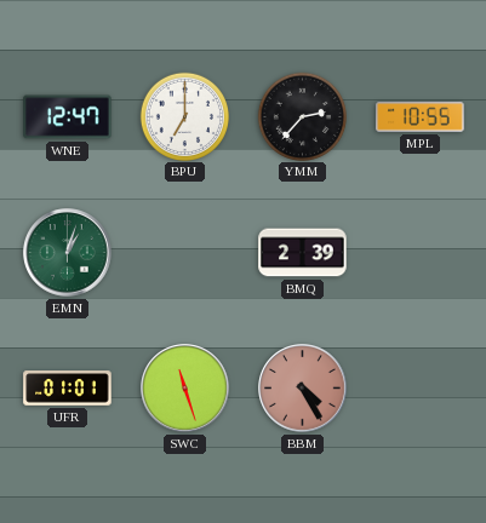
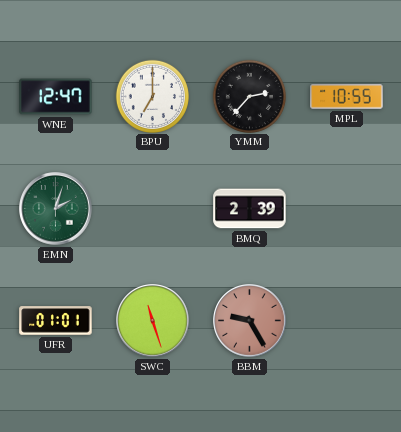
EMN: 1:03 -> 2:03 (56, 209)
BBM: 4:25 -> 9:25 (250, 321)
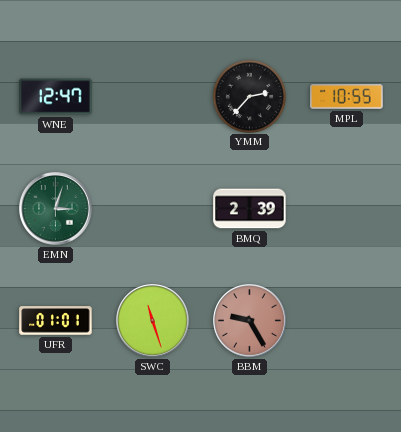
BPU: 7:00 -> none (152, 96)
EMN: 2:03 -> 3:03 (56, 209)
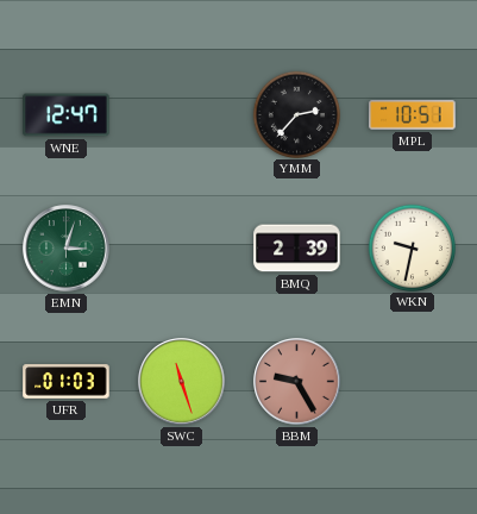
MPL: 10:55 -> 10:51 (413, 115)
WKN: none -> 9:32 (412, 247)
UFR: 01:01 -> 01:03 (67, 382)
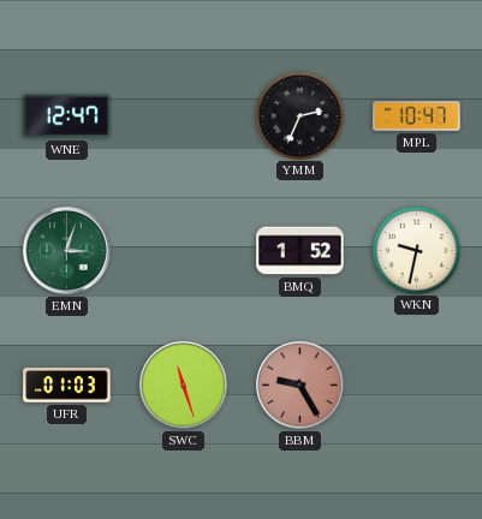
YMM: 2:37 -> 2:34 (299, 115)
MPL: 10:51 -> 10:47 (417, 117)
BMQ: 2:39 -> 1:52 (300, 251)
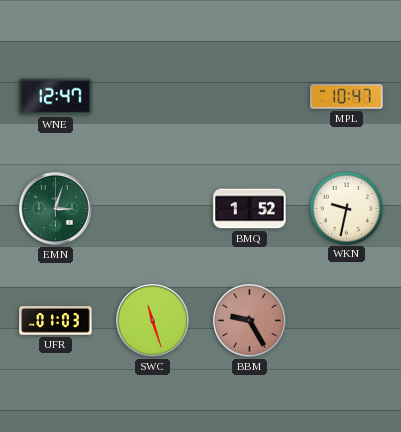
YMM: 2:34 -> none (299, 115)
